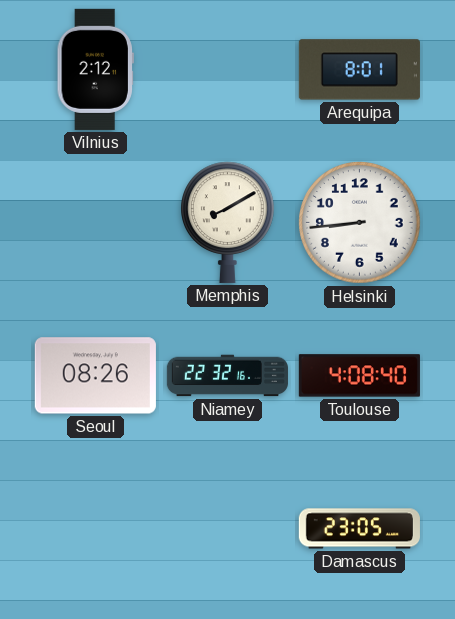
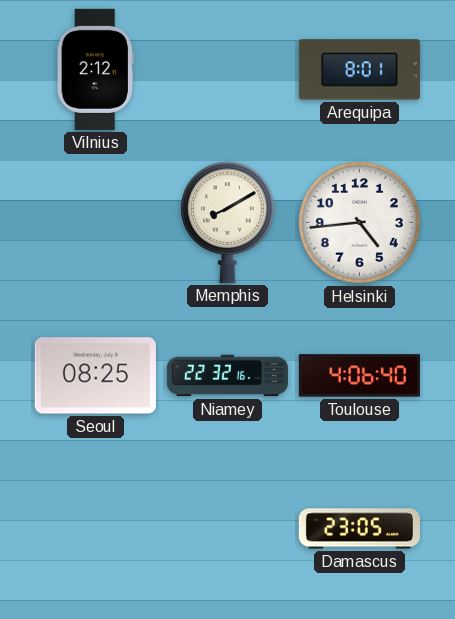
Helsinki: 8:44 -> 4:44 (360, 223)
Seoul: 08:26 -> 08:25 (95, 376)
Toulouse: 4:08 -> 4:06 (359, 376)
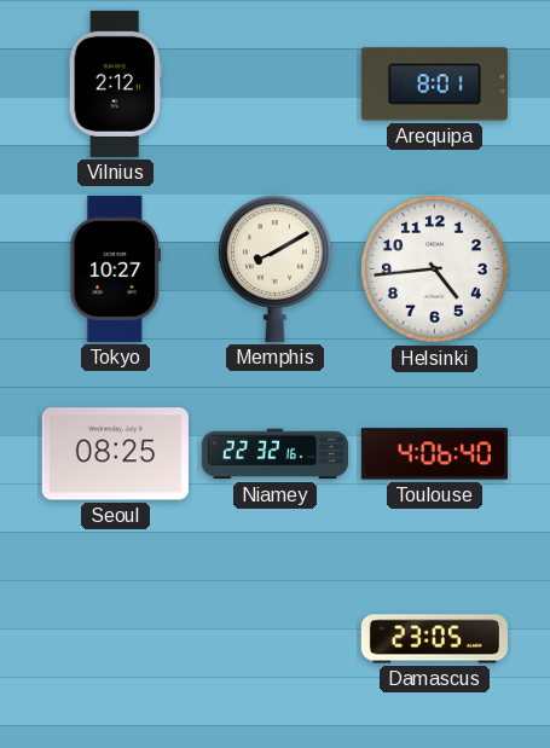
Tokyo: none -> 10:27 (115, 268)
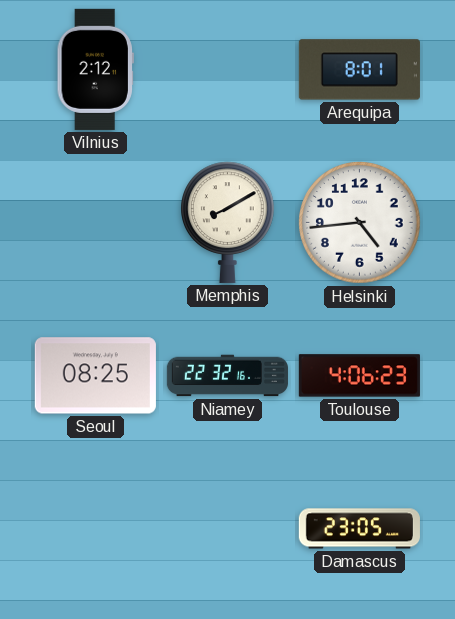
Tokyo: 10:27 -> none (115, 268)
Toulouse: 4:06:40 -> 4:06:23 (359, 376)
